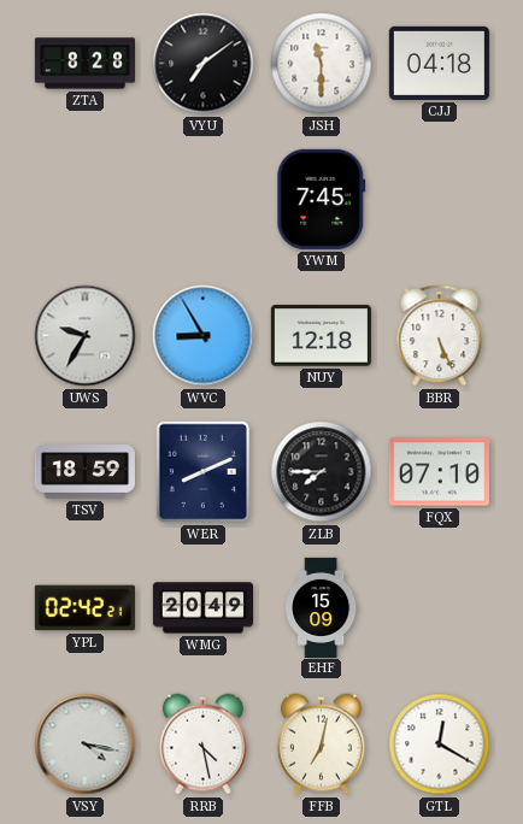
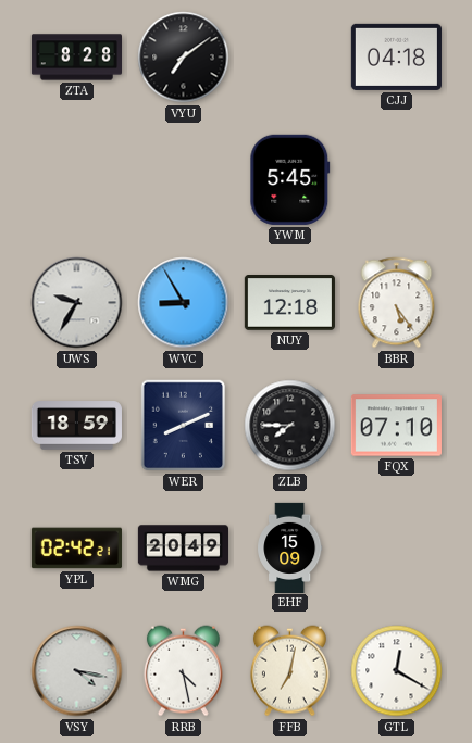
JSH: 11:30 -> none (322, 64)
YWM: 7:45 -> 5:45 (290, 179)
BBR: 5:26 -> 5:24 (397, 303)
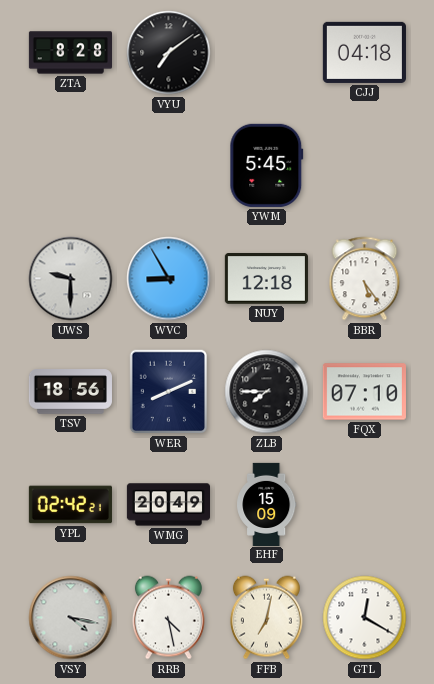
UWS: 9:35 -> 9:30 (71, 279)
TSV: 18:59 -> 18:56 (70, 392)
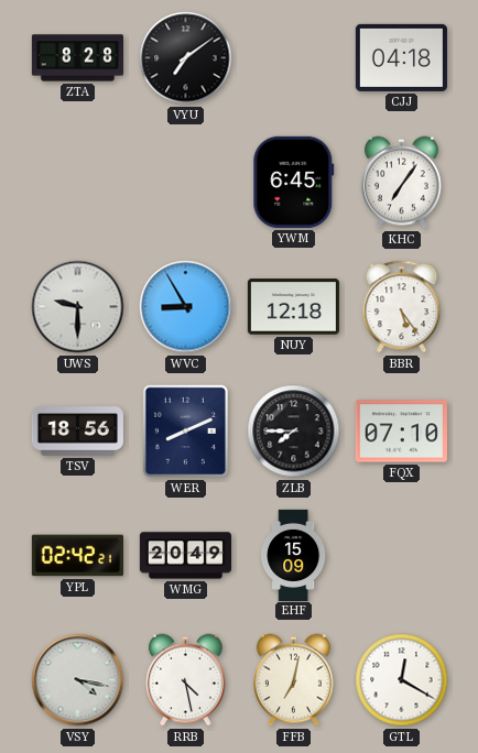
YWM: 5:45 -> 6:45 (294, 182)
KHC: none -> 7:06 (401, 183)
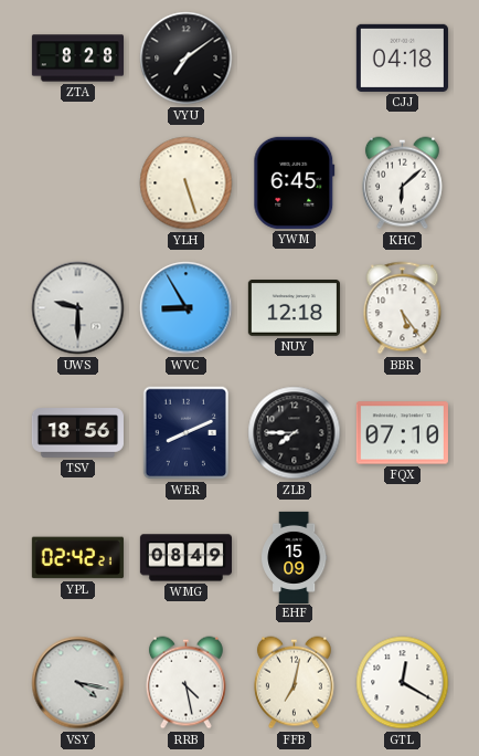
YLH: none -> 5:27 (187, 183)
KHC: 7:06 -> 6:08 (402, 183)
WMG: 20:49 -> 08:49 (185, 558)
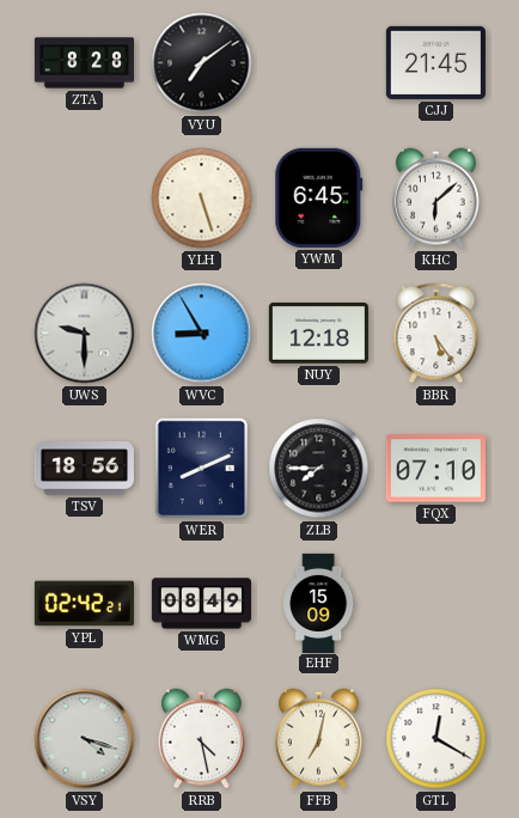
CJJ: 04:18 -> 21:45 (435, 62)
VSY: 4:17 -> 4:18 (85, 739)
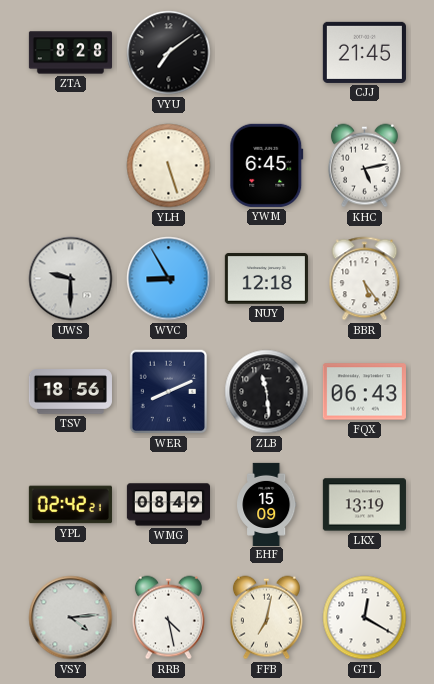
KHC: 6:08 -> 5:13 (364, 166)
ZLB: 7:45 -> 11:29 (267, 392)
FQX: 07:10 -> 06:43 (364, 392)
LKX: none -> 13:19 (364, 505)
VSY: 4:18 -> 4:14 (71, 618)
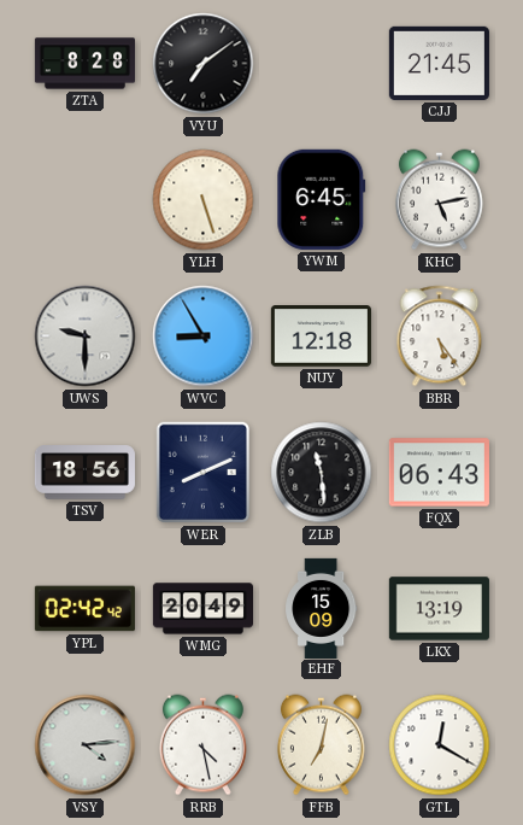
YPL: 02:42:21 -> 02:42:42 (84, 609)
WMG: 08:49 -> 20:49 (202, 609)
